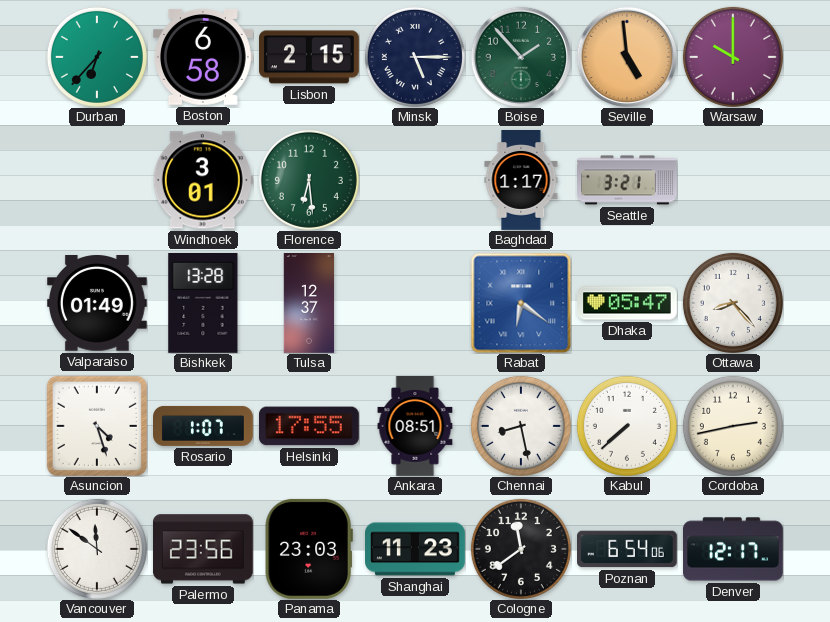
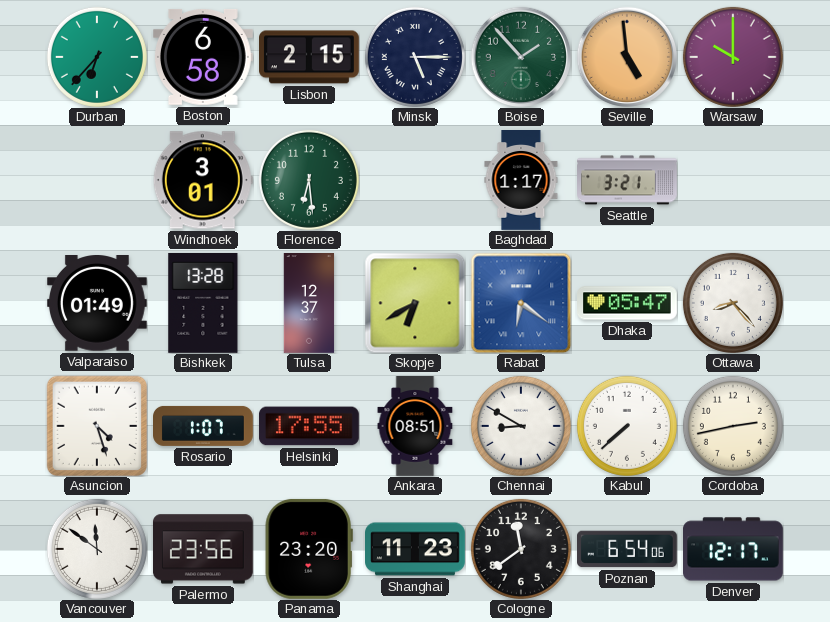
Skopje: none -> 6:40 (415, 303)
Chennai: 8:28 -> 8:50 (521, 426)
Panama: 23:03 -> 23:20 (309, 549)
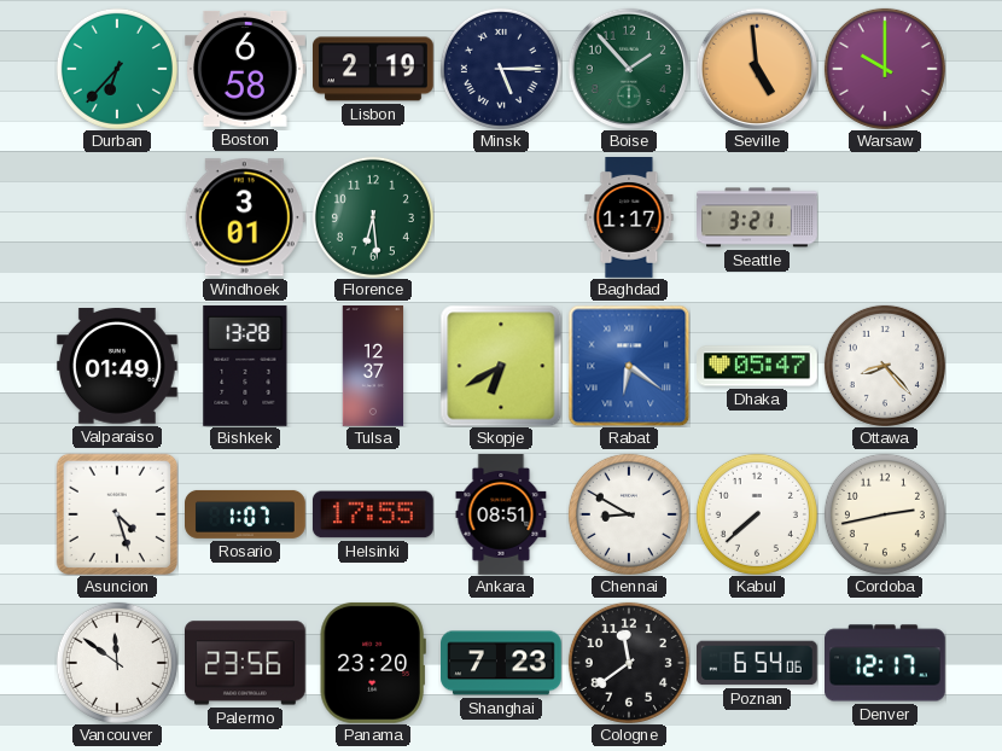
Lisbon: 2:15 -> 2:19 (374, 69)
Shanghai: 11:23 -> 7:23 (502, 663)
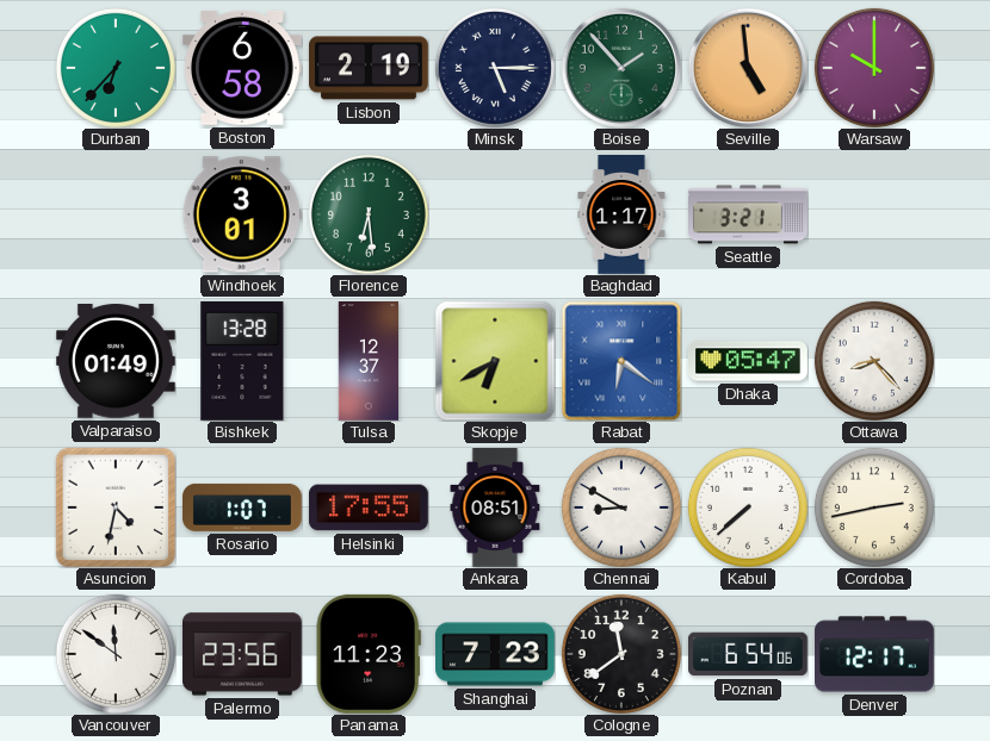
Asuncion: 4:27 -> 4:32 (116, 508)
Panama: 23:20 -> 11:23 (369, 654)
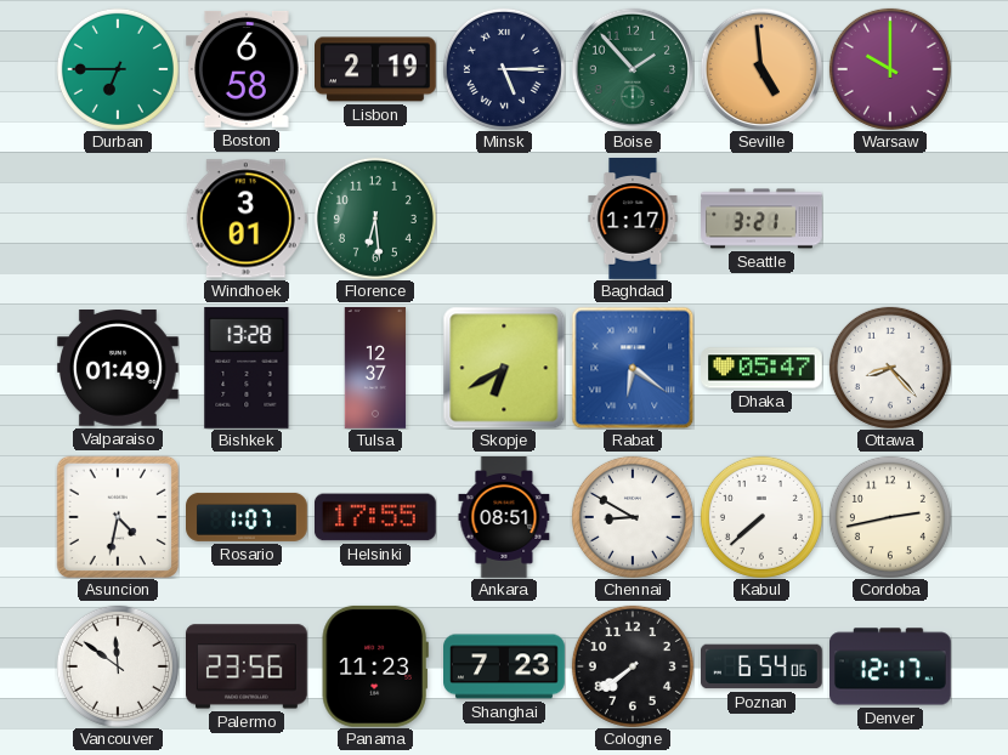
Durban: 6:37 -> 6:45 (118, 69)
Cologne: 11:39 -> 7:39 (633, 666)
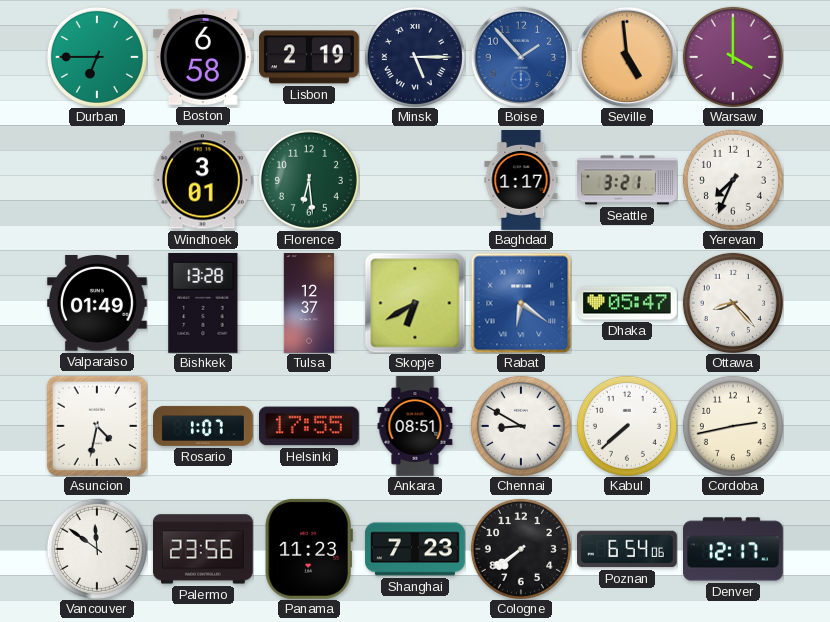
Boise dial: green -> blue (521, 57)
Warsaw: 10:00 -> 4:00 (733, 57)
Yerevan: none -> 7:34 (733, 180)
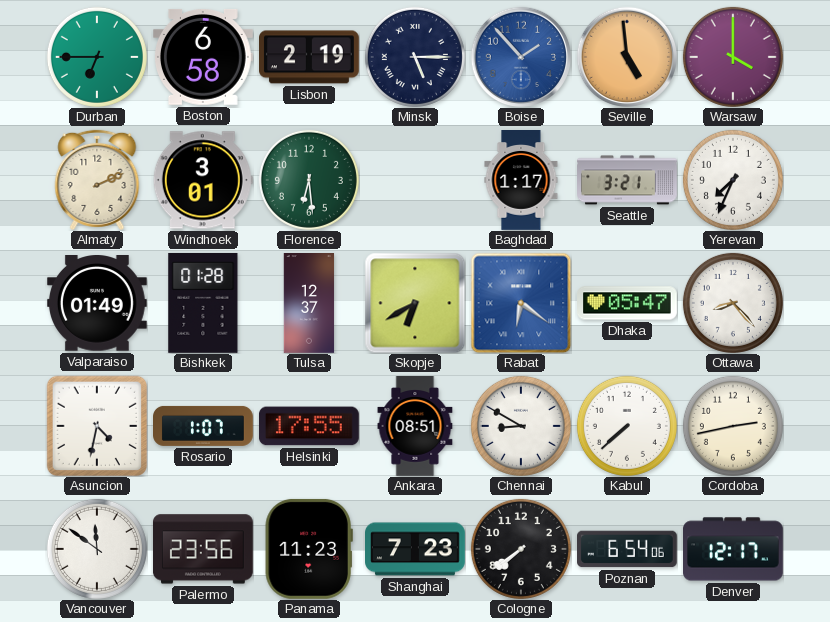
Almaty: none -> 2:11 (97, 180)
Bishkek: 13:28 -> 01:28 (203, 303)
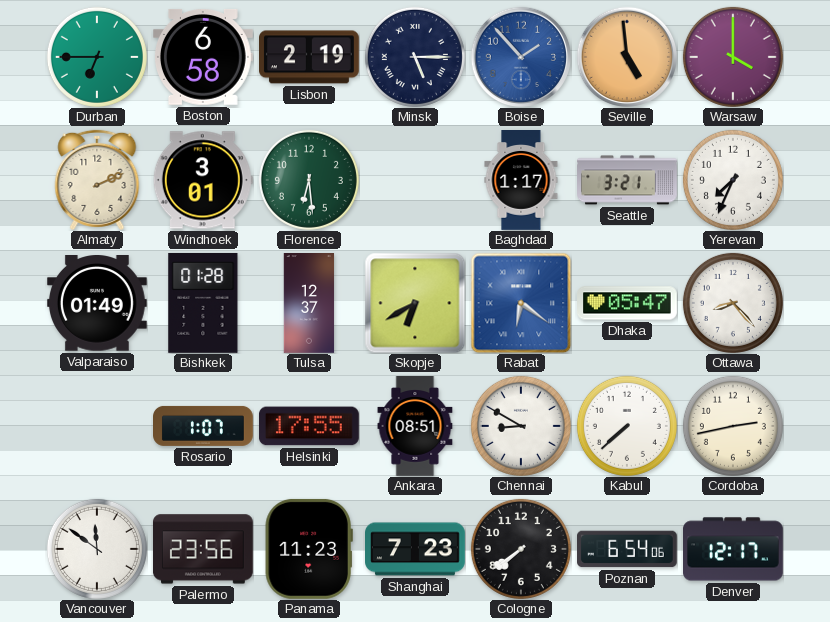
Asuncion: 4:32 -> none (97, 426)
